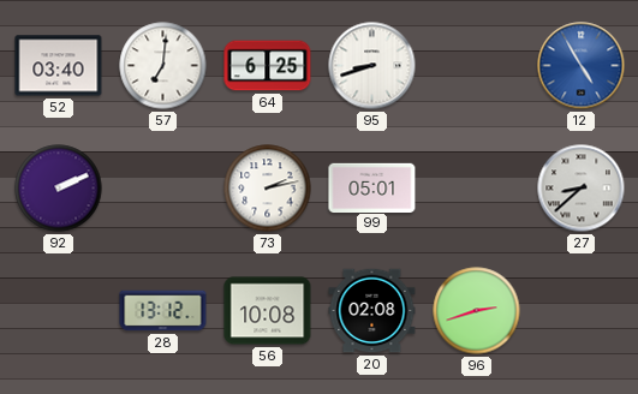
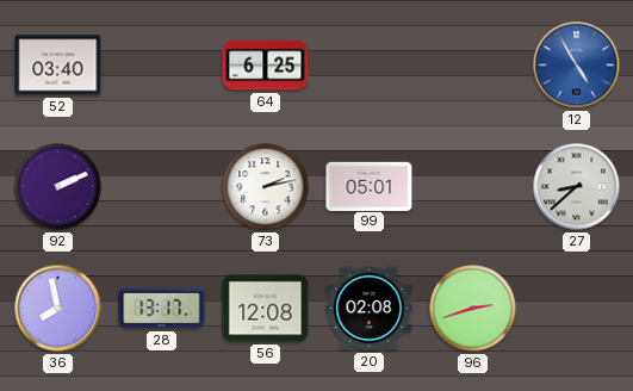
57: 7:01 -> none (163, 66)
95: 8:42 -> none (372, 66)
36: none -> 7:58 (58, 309)
28: 13:12 -> 13:17 (162, 309)
56: 10:08 -> 12:08 (266, 309)
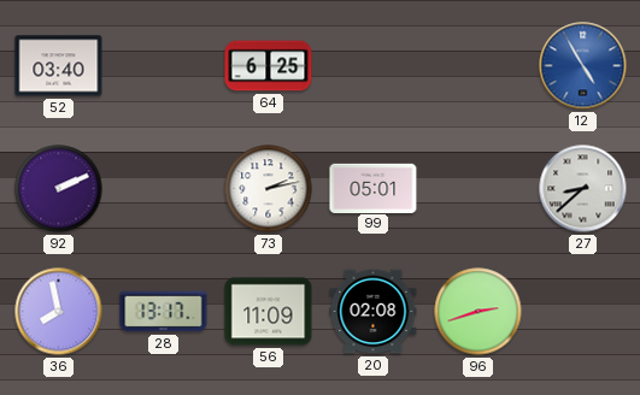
56: 12:08 -> 11:09 (269, 312)
